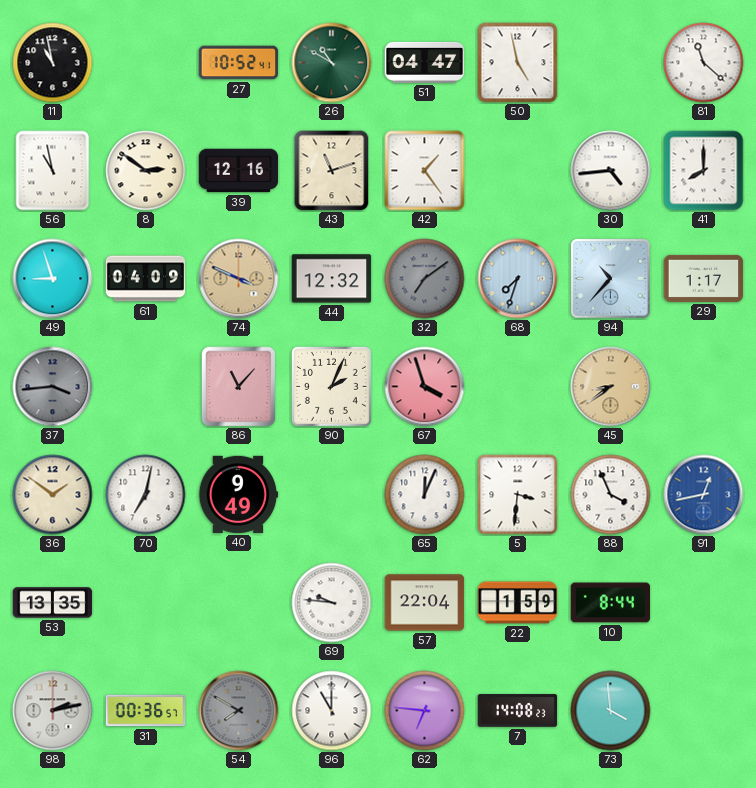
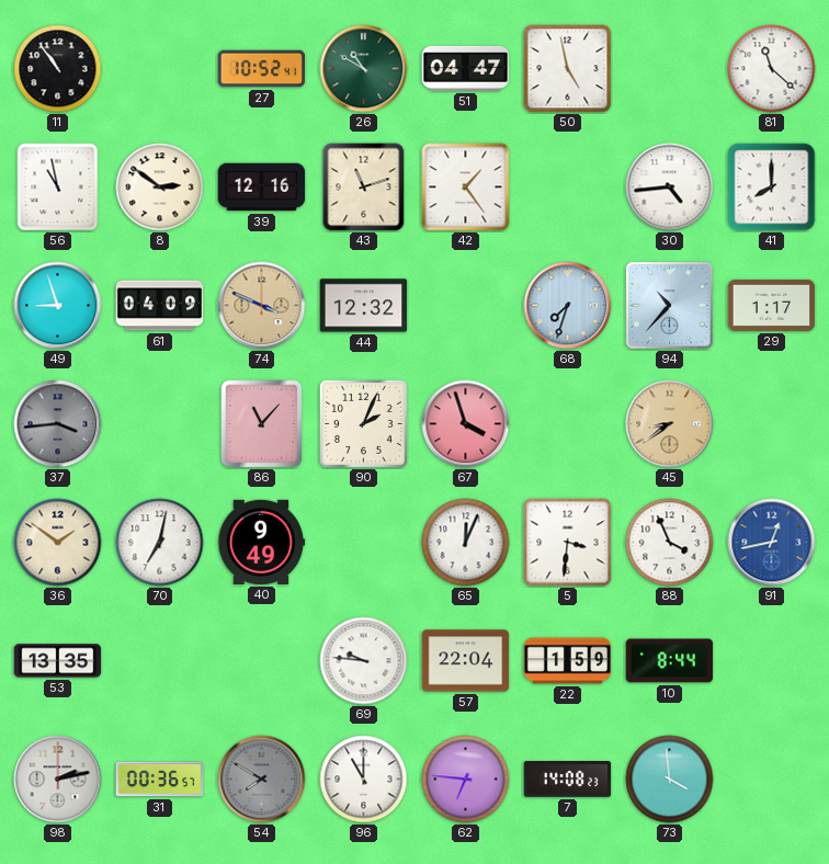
11: 10:58 -> 10:54 (58, 69)
32: 7:09 -> none (425, 279)
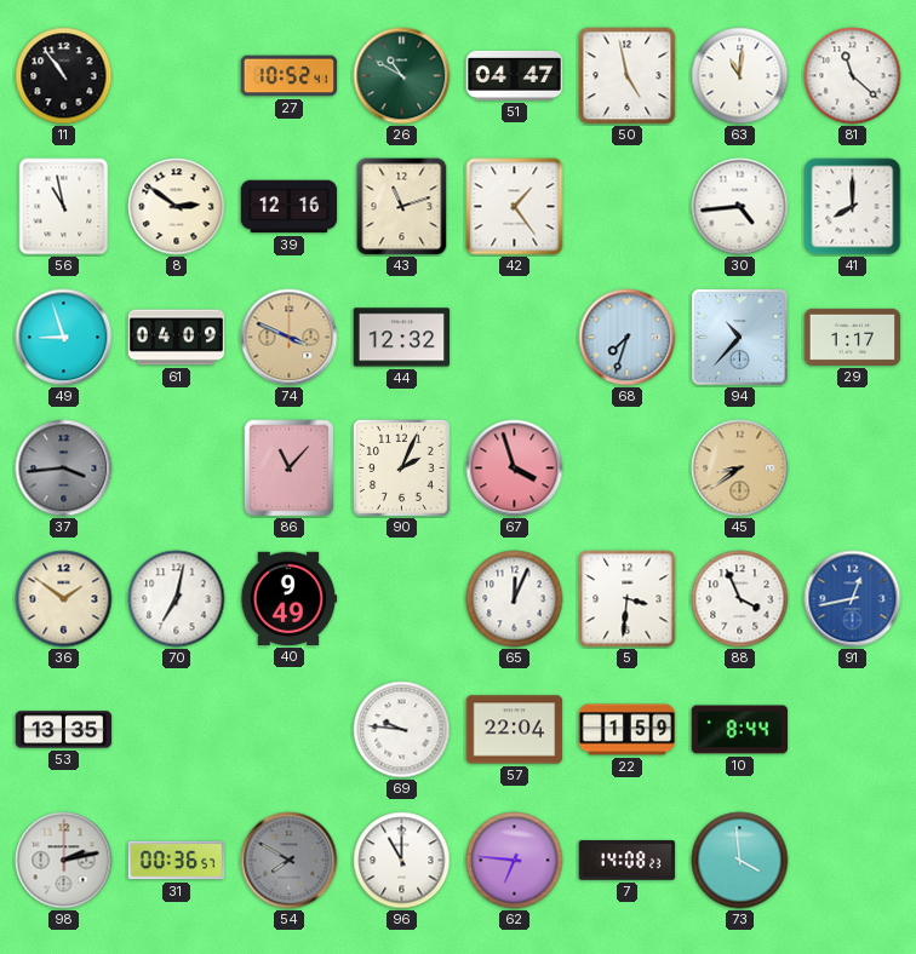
63: none -> 11:01 (740, 76)
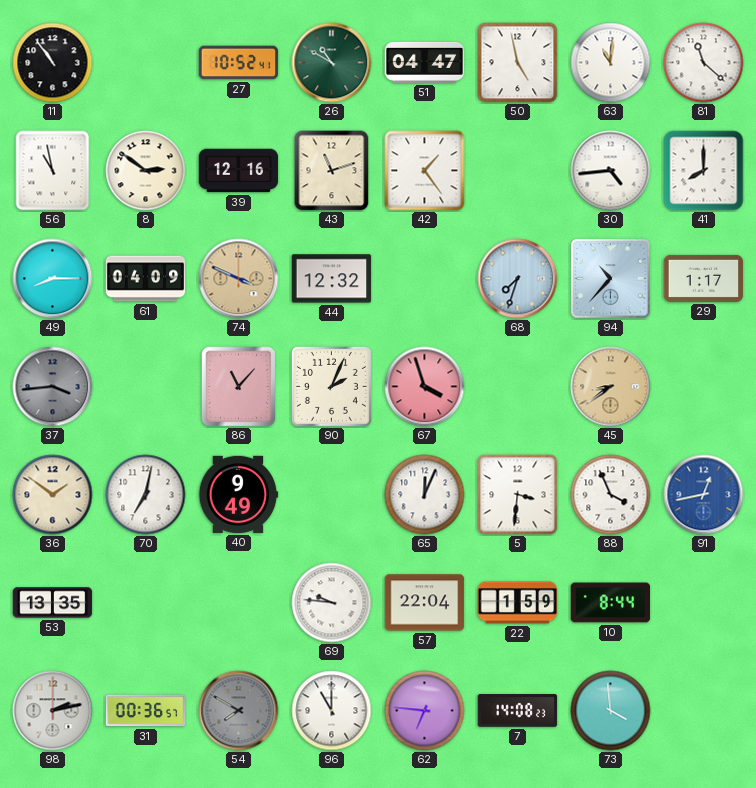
49: 8:57 -> 8:15 (53, 279)
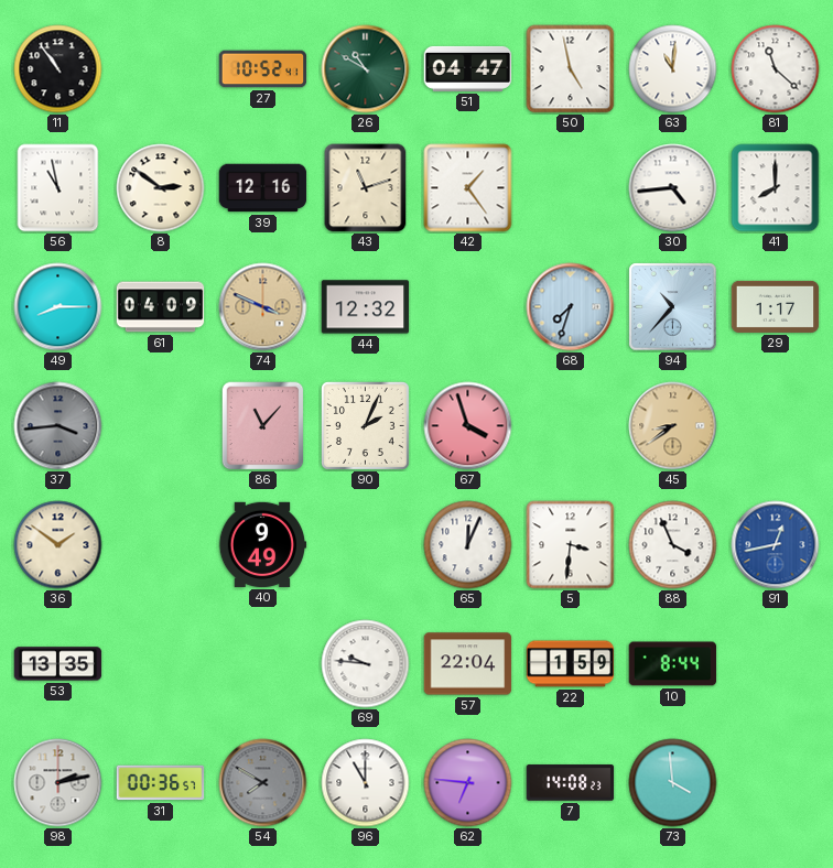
70: 7:02 -> none (146, 495)
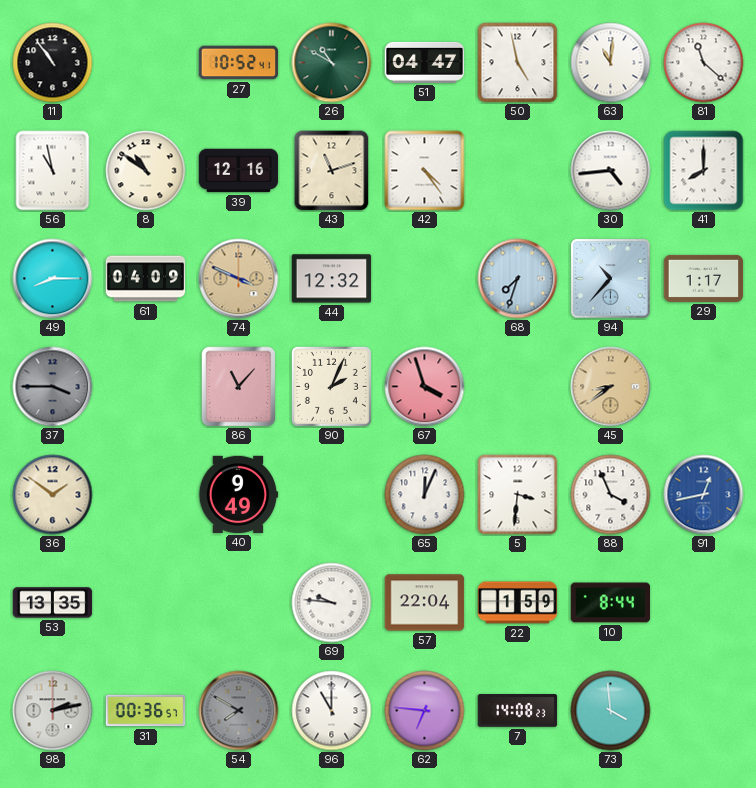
8: 2:51 -> 10:51 (146, 171)
42: 1:24 -> 4:24 (425, 171)
37: 3:44 -> 3:45 (53, 387)
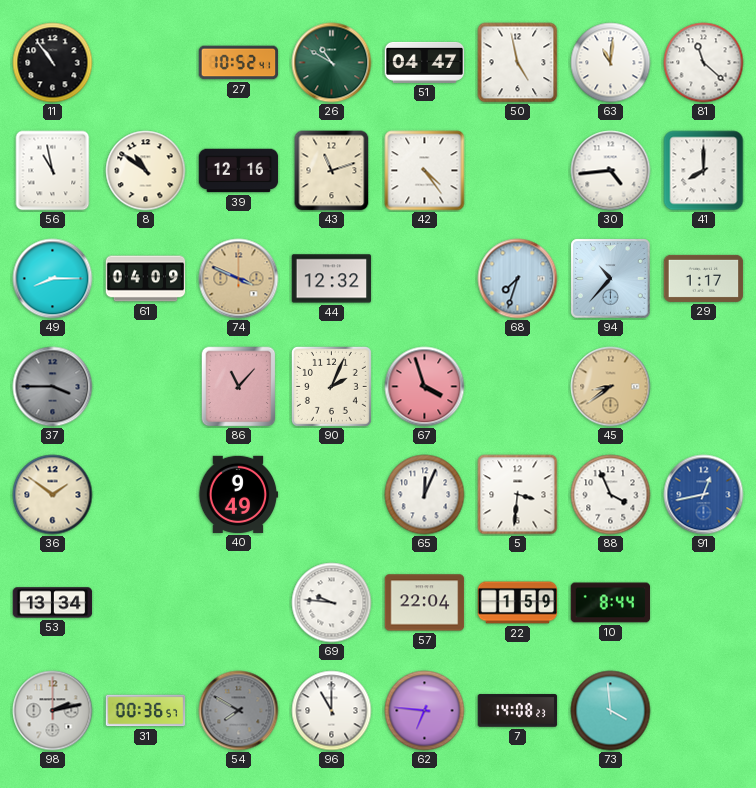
53: 13:35 -> 13:34 (53, 603)
